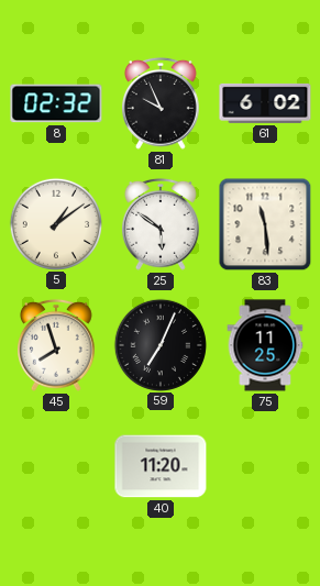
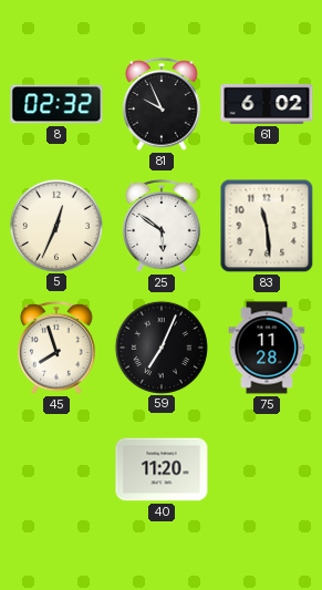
5: 1:09 -> 12:34 (55, 225)
75: 11:25 -> 11:28 (267, 348)
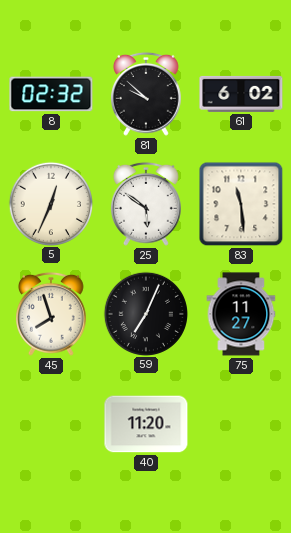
81: 9:56 -> 9:52 (147, 94)
75: 11:28 -> 11:27 (241, 314)
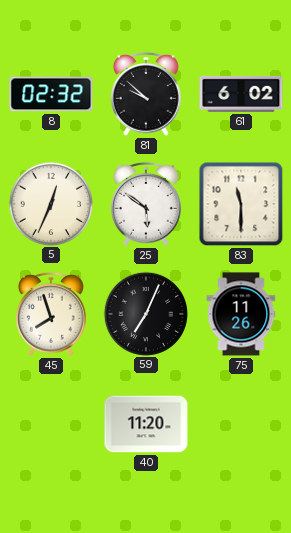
83: 11:29 -> 11:30 (241, 204)
75: 11:27 -> 11:26 (241, 314)
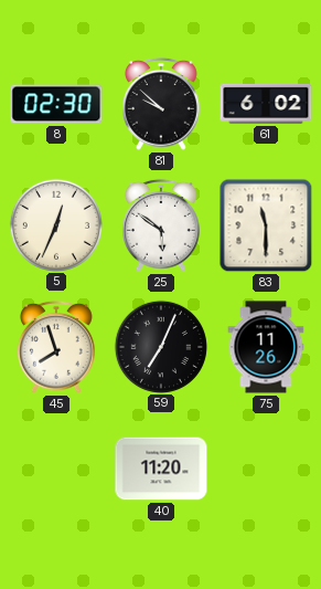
8: 02:32 -> 02:30 (56, 104)
